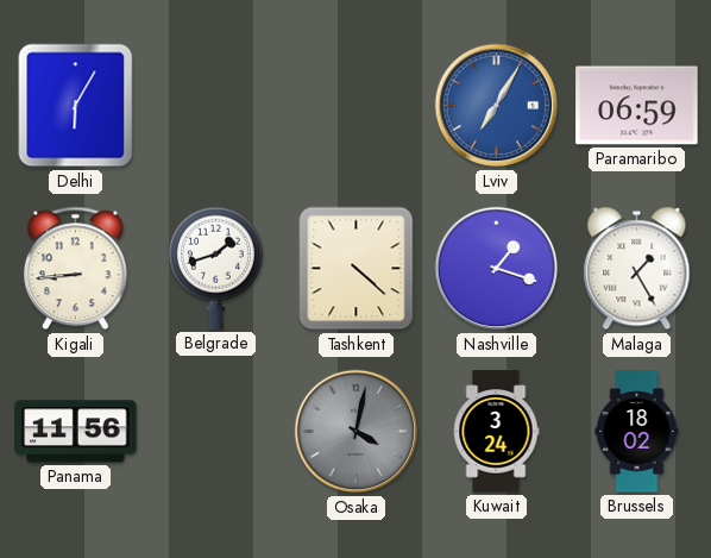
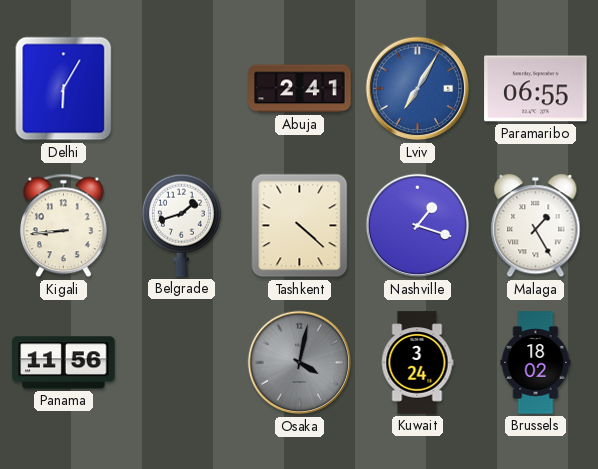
Abuja: none -> 2:41 (300, 89)
Paramaribo: 06:59 -> 06:55 (536, 89)
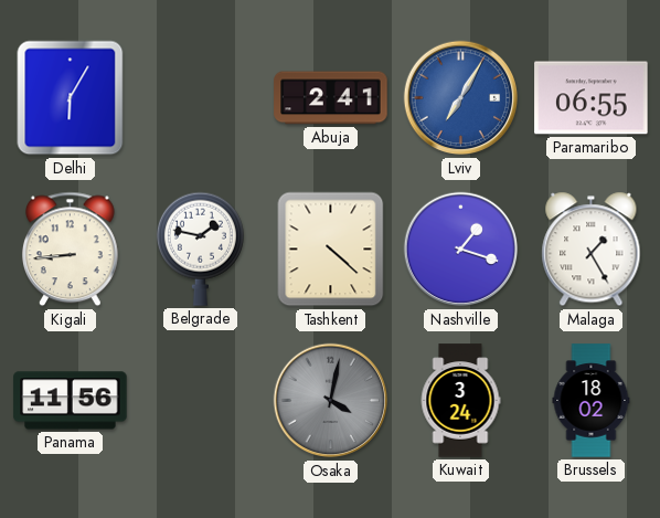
Belgrade: 1:42 -> 1:47 (200, 249)
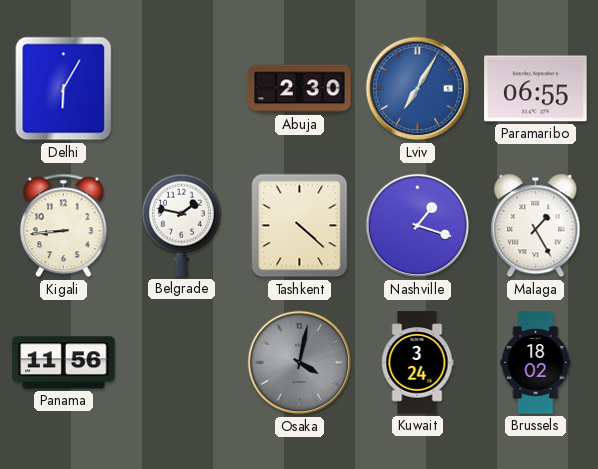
Abuja: 2:41 -> 2:30 (300, 89)
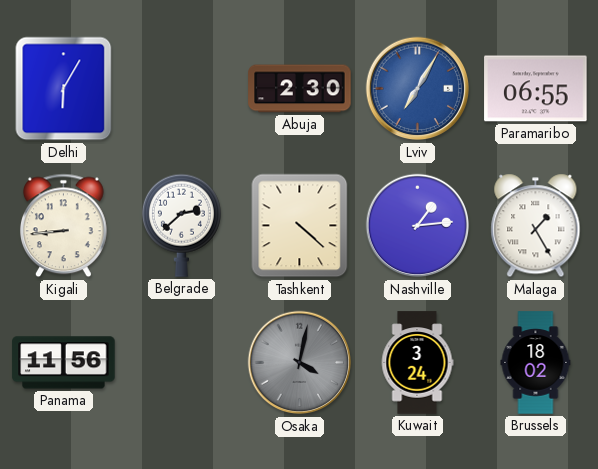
Belgrade: 1:47 -> 2:38 (181, 225)
Nashville: 1:18 -> 1:14 (418, 226)
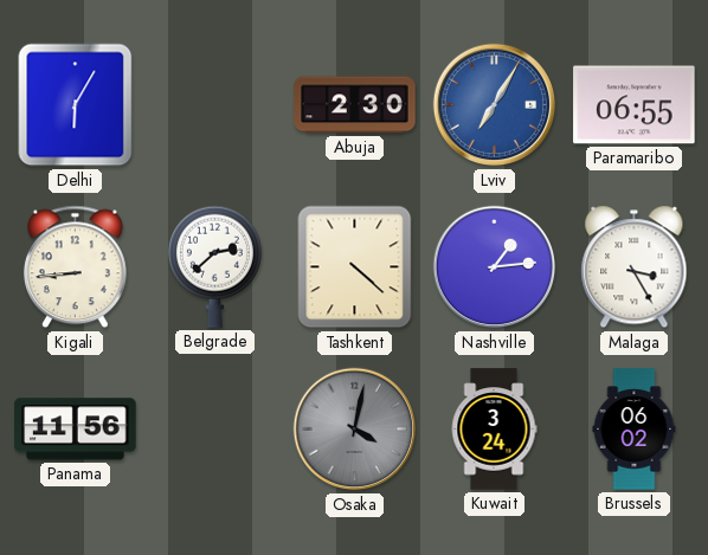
Malaga: 1:25 -> 3:25 (635, 267)
Brussels: 18:02 -> 06:02 (635, 430)
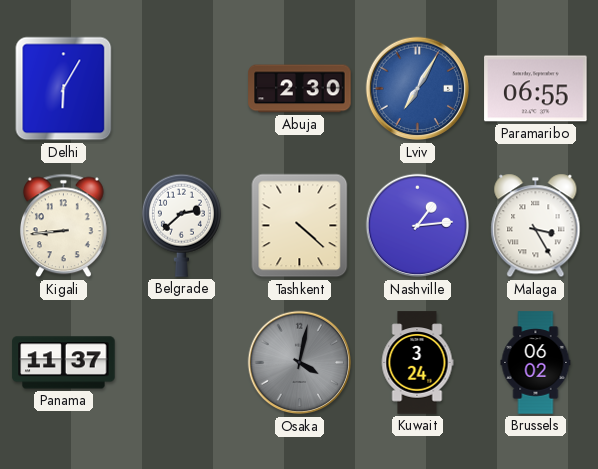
Panama: 11:56 -> 11:37 (64, 363)
